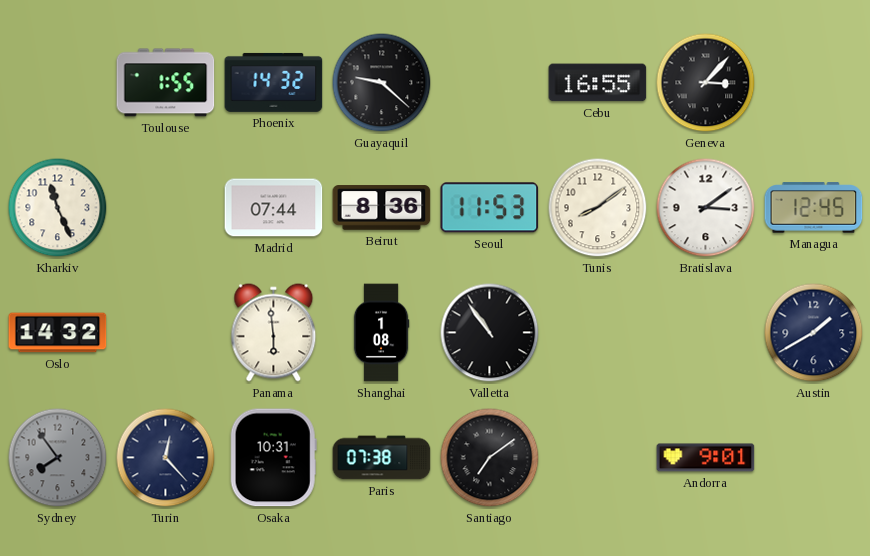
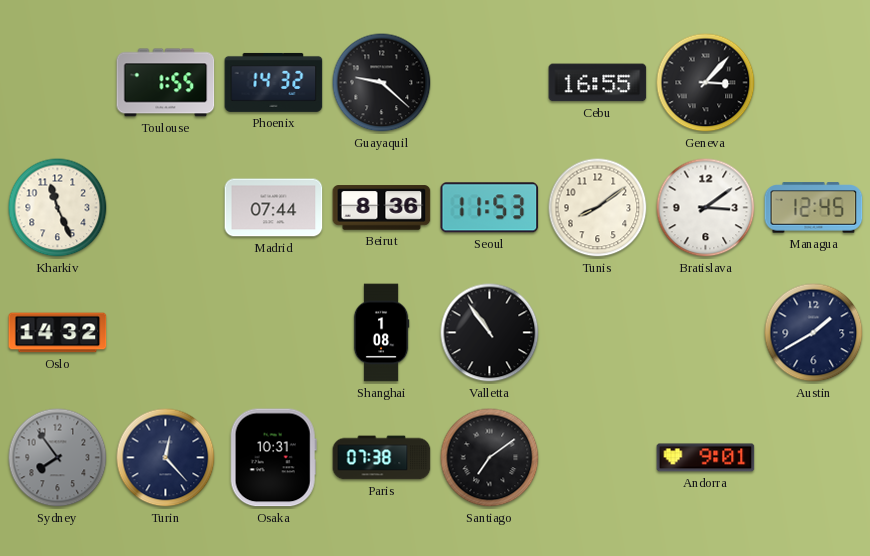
Panama: 5:59 -> none (274, 333)
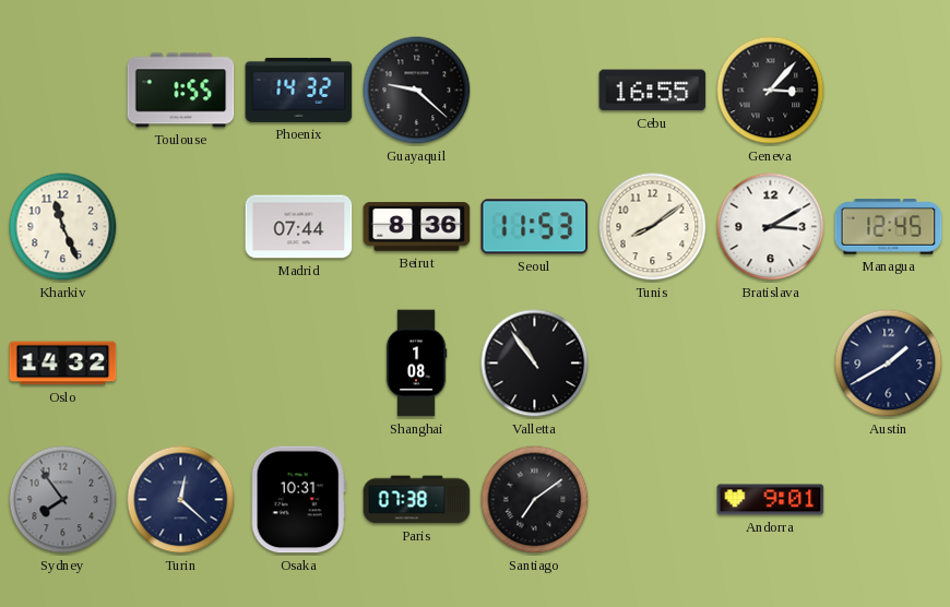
Bratislava: 3:09 -> 3:10 (771, 227)
Turin: 12:23 -> 12:22 (181, 500)
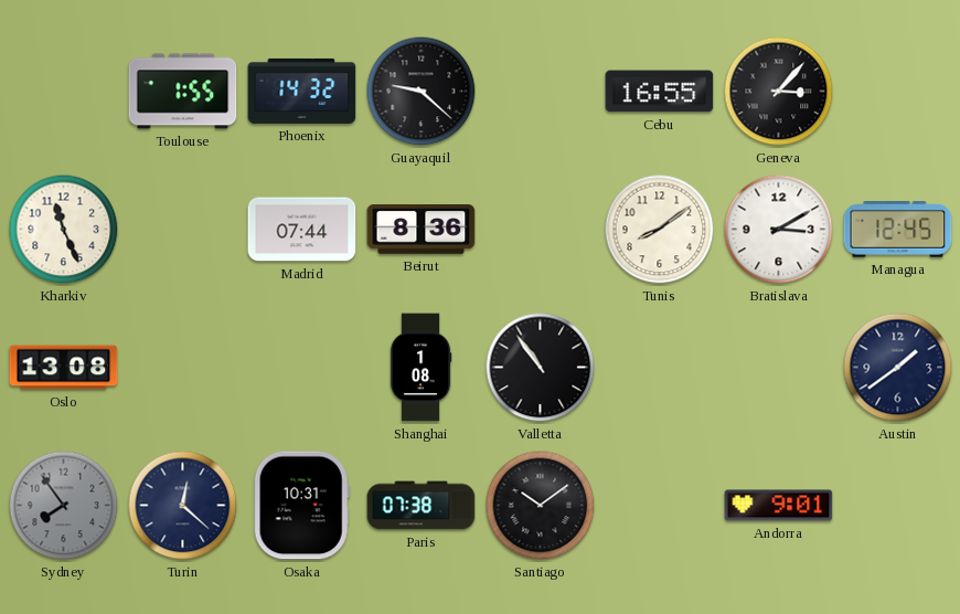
Seoul: 11:53 -> none (535, 227)
Oslo: 14:32 -> 13:08 (64, 368)
Austin: 1:40 -> 1:39 (898, 368)
Santiago: 7:09 -> 10:09 (541, 506)
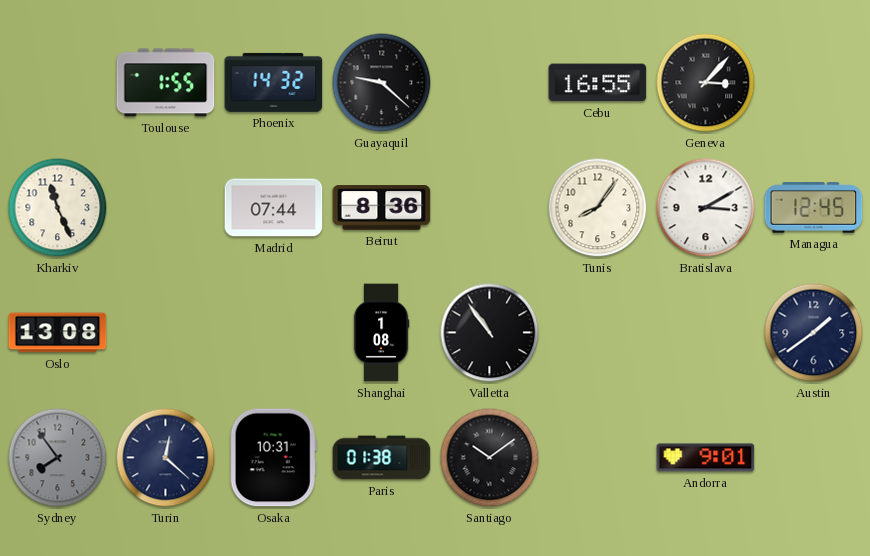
Tunis: 8:09 -> 8:06 (598, 208)
Paris: 07:38 -> 01:38 (382, 458)
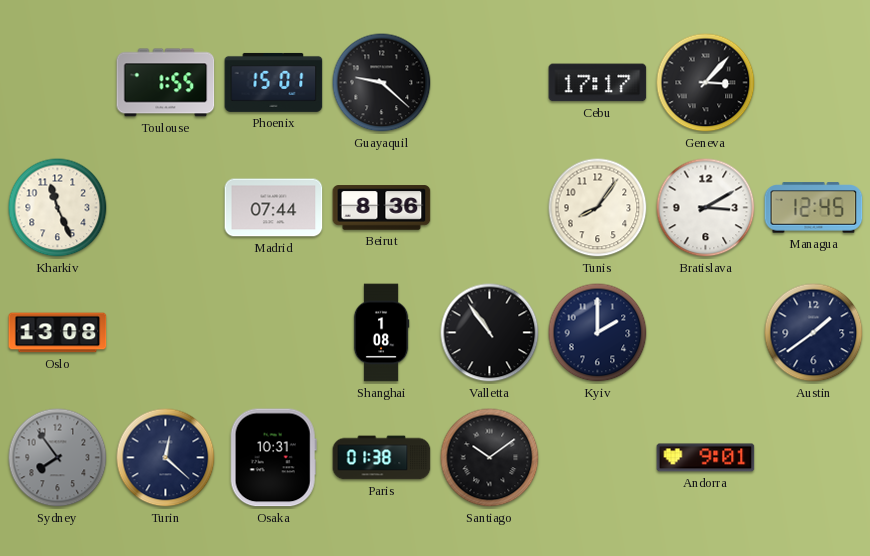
Phoenix: 14:32 -> 15:01 (274, 82)
Cebu: 16:55 -> 17:17 (598, 83)
Kyiv: none -> 2:00 (598, 333)
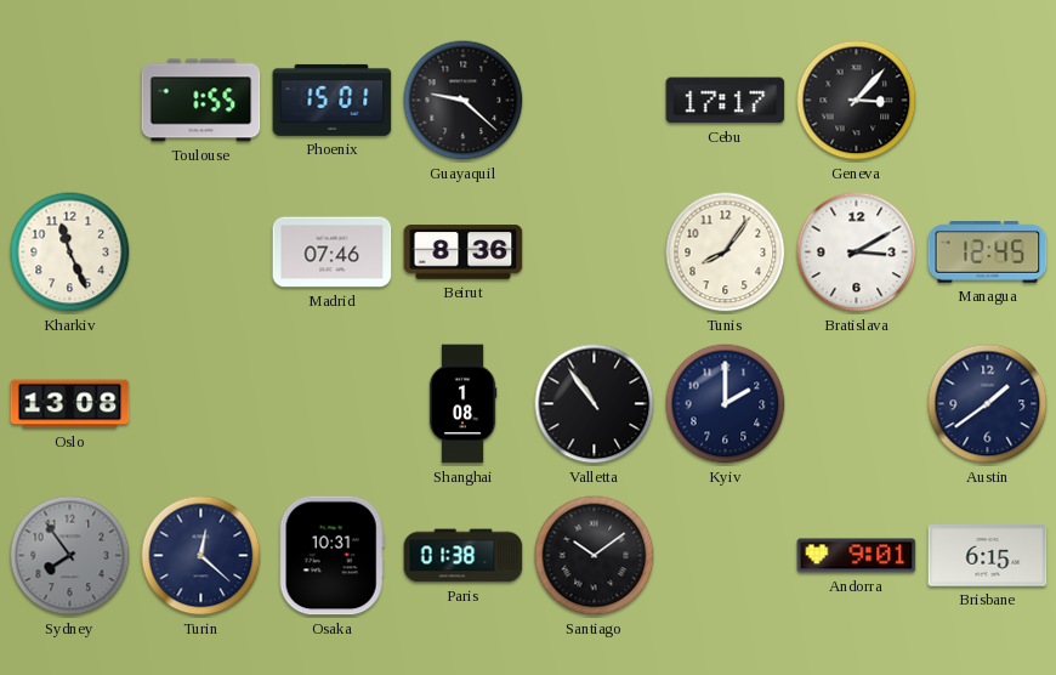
Madrid: 07:44 -> 07:46 (333, 253)
Brisbane: none -> 6:15 (988, 556)
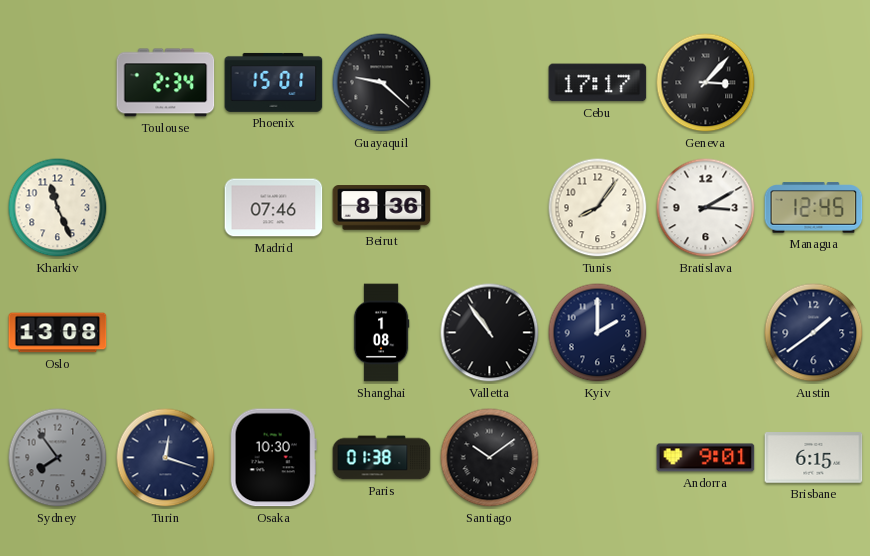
Toulouse: 1:55 -> 2:34 (166, 83)
Turin: 12:22 -> 12:18 (166, 458)
Osaka: 10:31 -> 10:30 (273, 458)
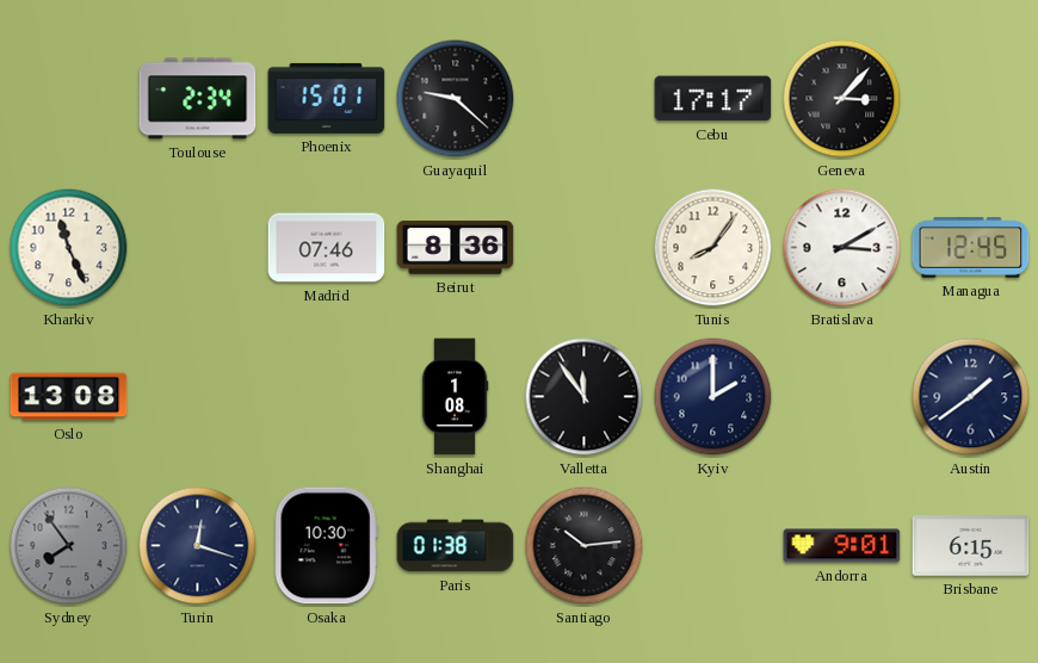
Valletta: 10:54 -> 11:54 (585, 397)
Santiago: 10:09 -> 10:14 (585, 546)
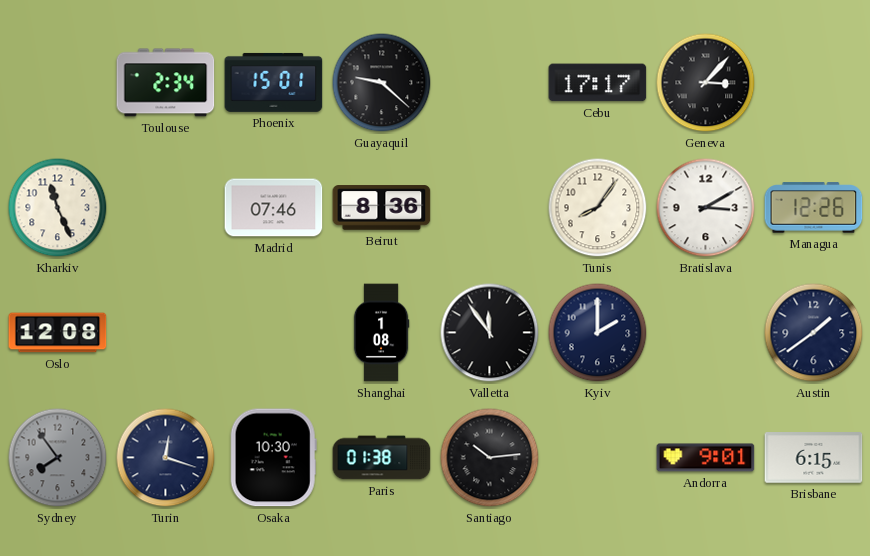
Managua: 12:45 -> 12:26 (814, 208)
Oslo: 13:08 -> 12:08 (58, 333)
